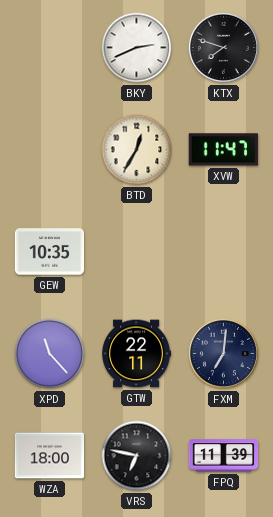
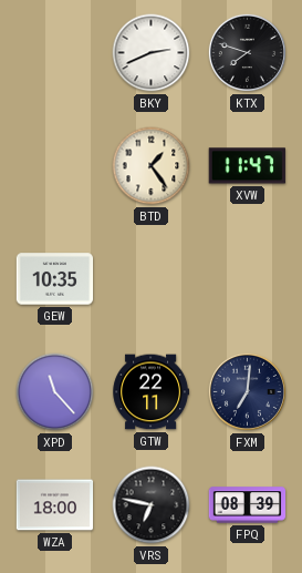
BTD: 12:35 -> 1:24 (152, 166)
FPQ: 11:39 -> 08:39 (248, 505)
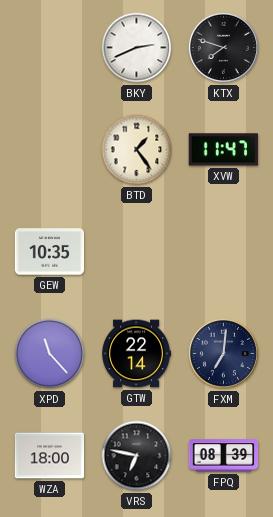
GTW: 22:11 -> 22:14 (137, 354)
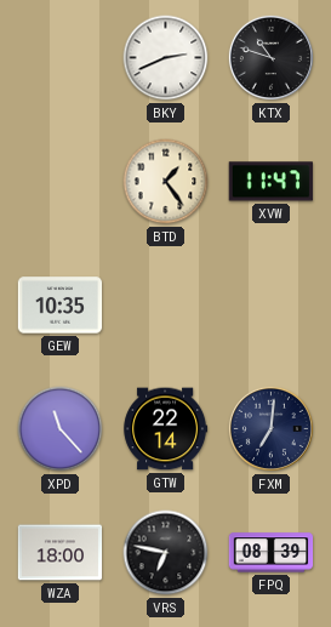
KTX: 7:48 -> 10:48 (270, 57)
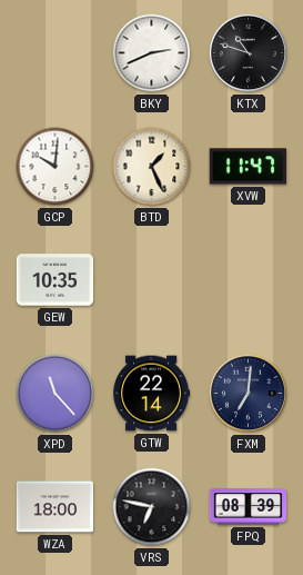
GCP: none -> 10:01 (55, 167)
BTD: 1:24 -> 1:26 (152, 167)
